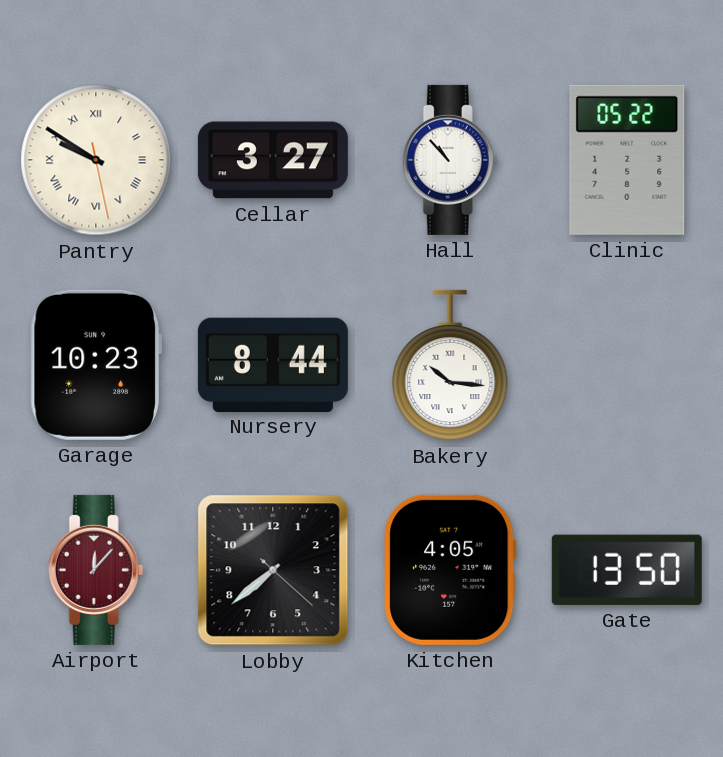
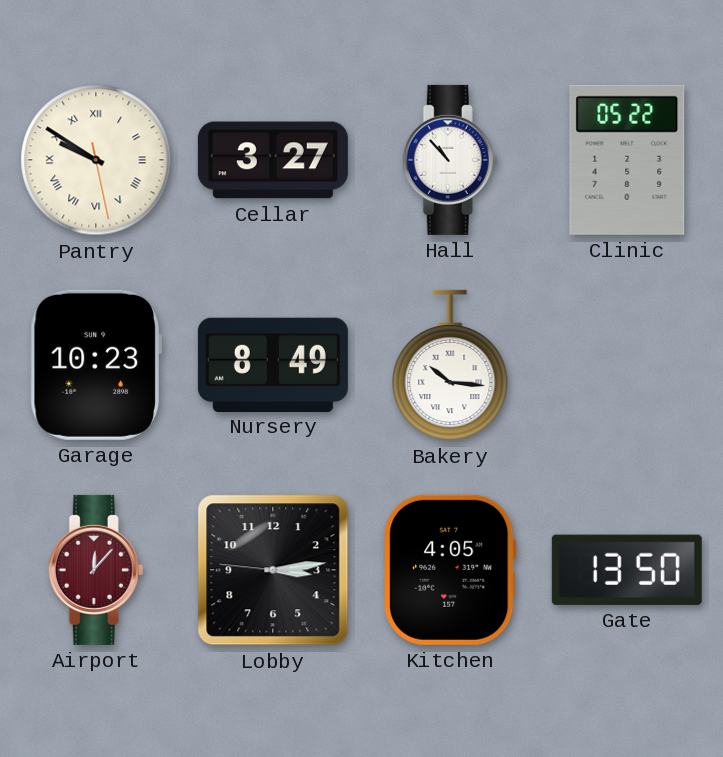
Nursery: 8:44 -> 8:49 (273, 364)
Lobby: 7:38 -> 3:13 (273, 570)
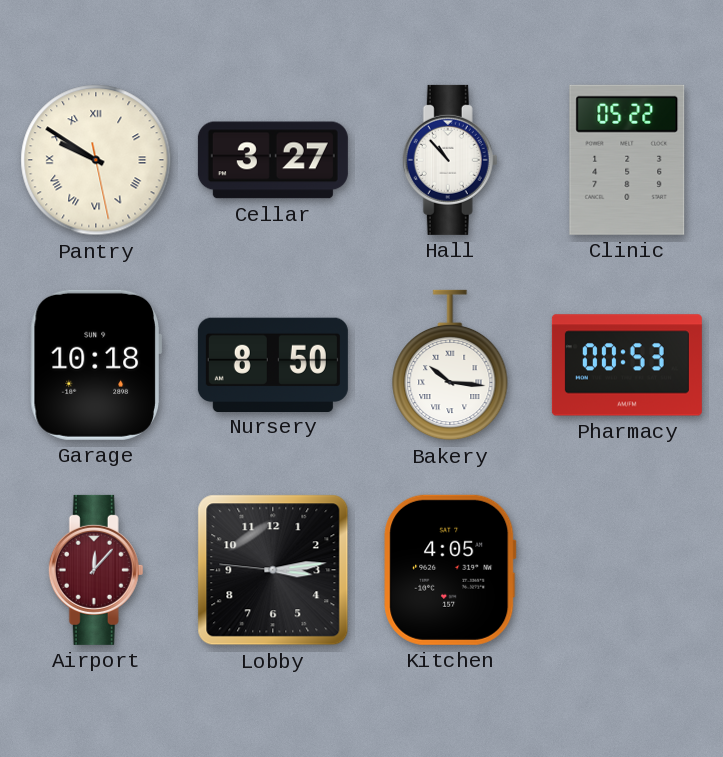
Garage: 10:23 -> 10:18 (96, 365)
Nursery: 8:49 -> 8:50 (273, 364)
Pharmacy: none -> 00:53 (627, 365)
Gate: 13:50 -> none (627, 570)
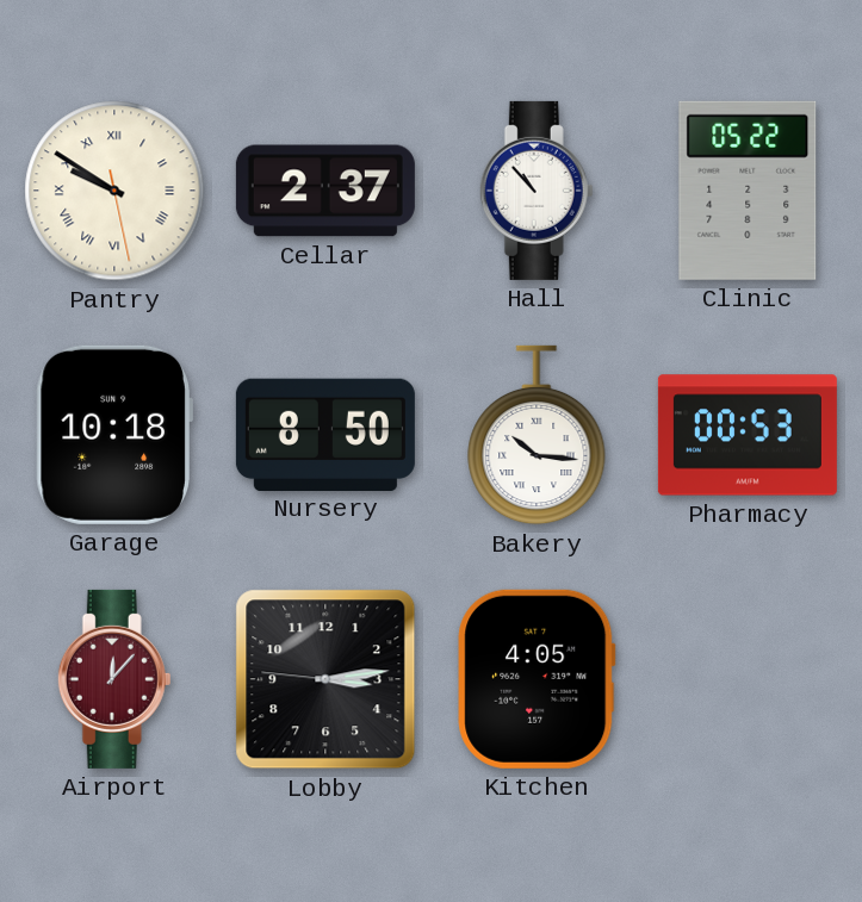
Cellar: 3:27 -> 2:37 (325, 191)
